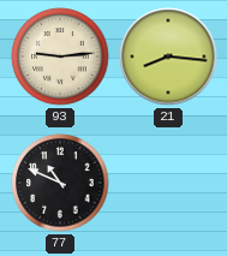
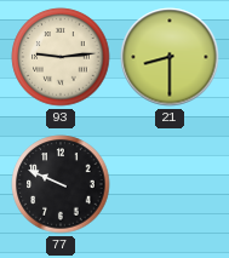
21: 8:16 -> 8:30 (170, 57)
77: 10:49 -> 9:49 (61, 184)
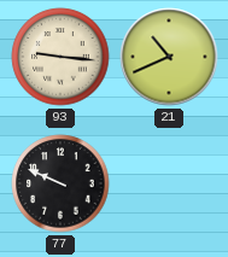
93: 9:14 -> 9:16 (60, 57)
21: 8:30 -> 10:41 (169, 57)
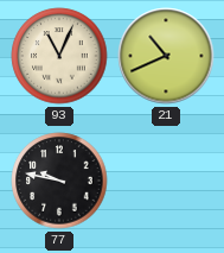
93: 9:16 -> 11:04 (59, 56)
77: 9:49 -> 9:47 (59, 181)
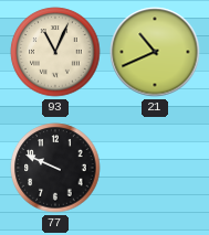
77: 9:47 -> 9:49 (55, 168)
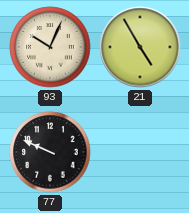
93: 11:04 -> 10:04 (50, 47)
21: 10:41 -> 4:55 (140, 47)
